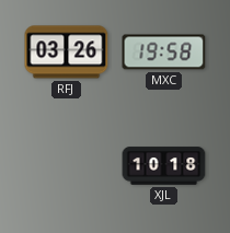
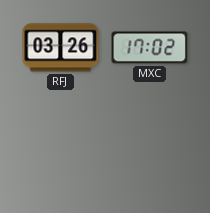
MXC: 19:58 -> 17:02 (150, 48)
XJL: 10:18 -> none (164, 166)
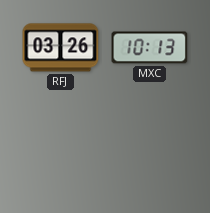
MXC: 17:02 -> 10:13 (150, 48)
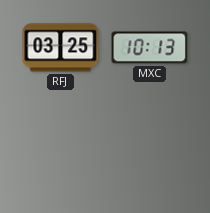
RFJ: 03:26 -> 03:25 (61, 48)
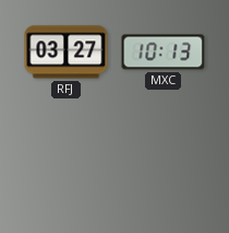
RFJ: 03:25 -> 03:27 (67, 53)
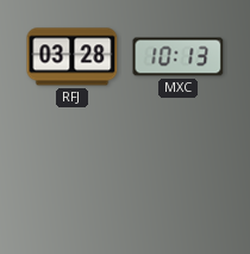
RFJ: 03:27 -> 03:28 (73, 57)
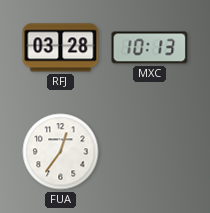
FUA: none -> 12:36 (61, 152)
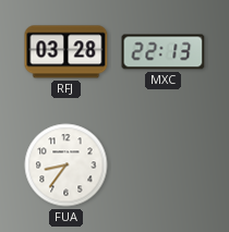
MXC: 10:13 -> 22:13 (164, 52)
FUA: 12:36 -> 8:36 (67, 166)
